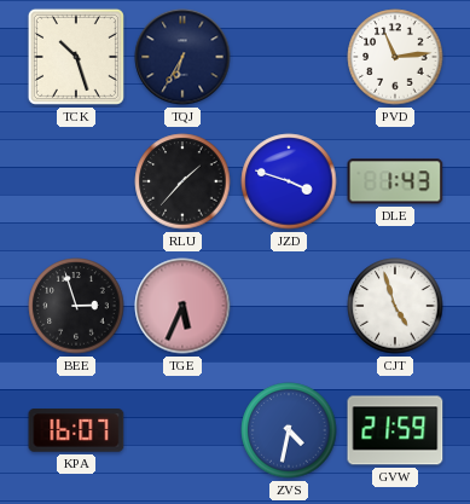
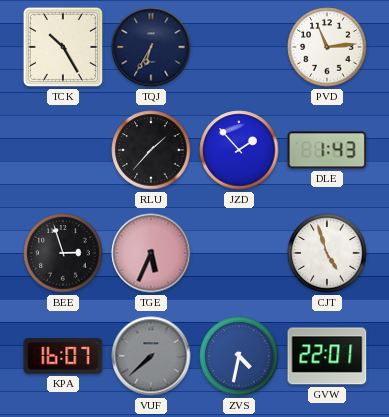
TCK: 10:27 -> 10:25 (63, 47)
JZD: 3:48 -> 1:53 (239, 150)
VUF: none -> 7:38 (151, 356)
GVW: 21:59 -> 22:01 (327, 356)
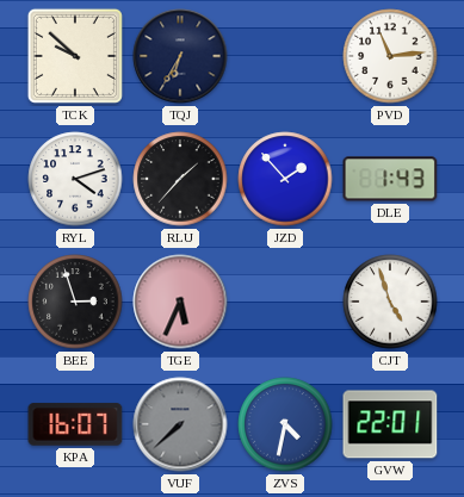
TCK: 10:25 -> 9:52 (75, 56)
RYL: none -> 4:12 (75, 179)
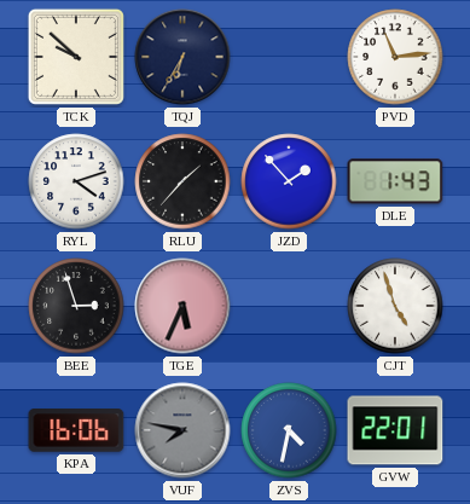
KPA: 16:07 -> 16:06 (76, 430)
VUF: 7:38 -> 7:47 (182, 430)
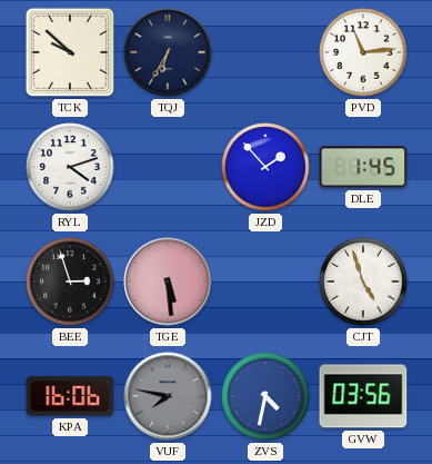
RLU: 1:37 -> none (182, 181)
DLE: 1:43 -> 1:45 (363, 167)
TGE: 5:34 -> 5:29 (168, 282)
GVW: 22:01 -> 03:56 (363, 396)
